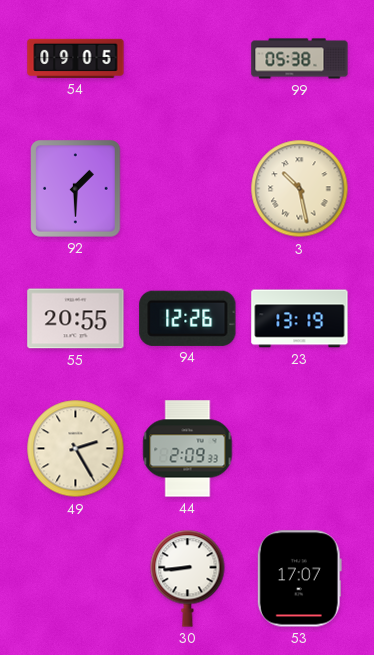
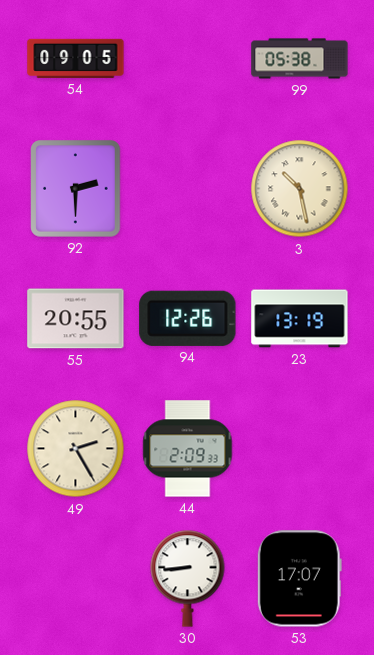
92: 1:30 -> 2:30 (76, 189)
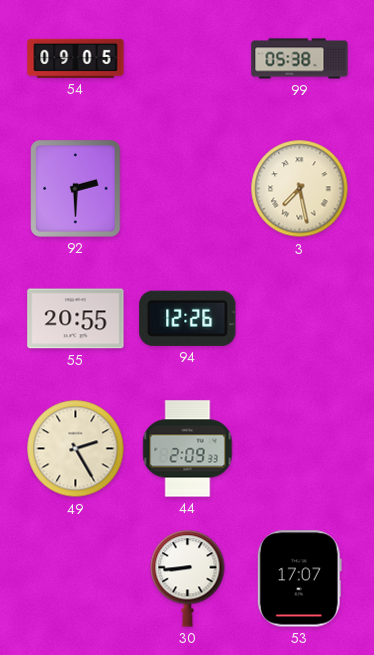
3: 10:28 -> 7:28 (300, 189)
23: 13:19 -> none (300, 319)
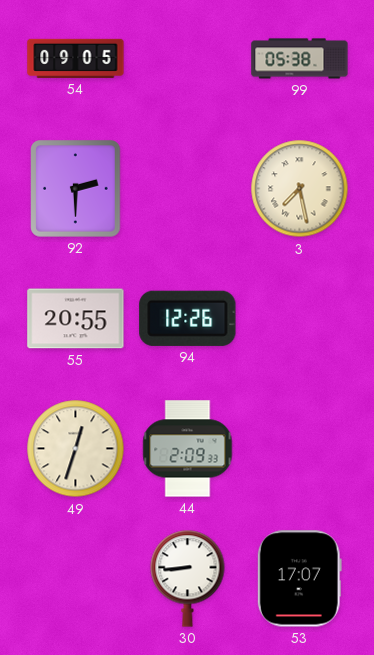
49: 2:25 -> 12:33 (76, 449)
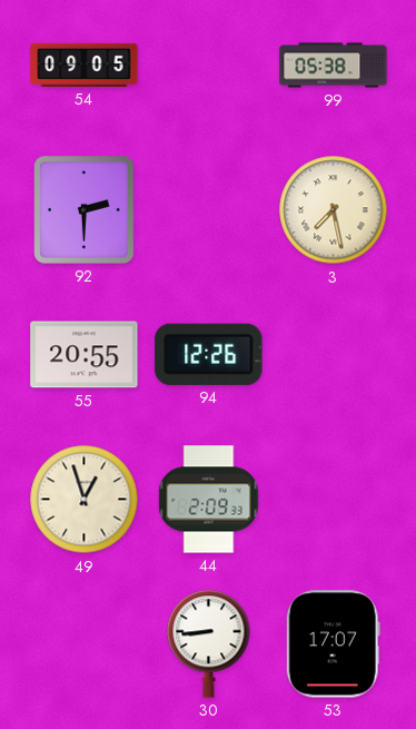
49: 12:33 -> 12:57 (85, 500)
